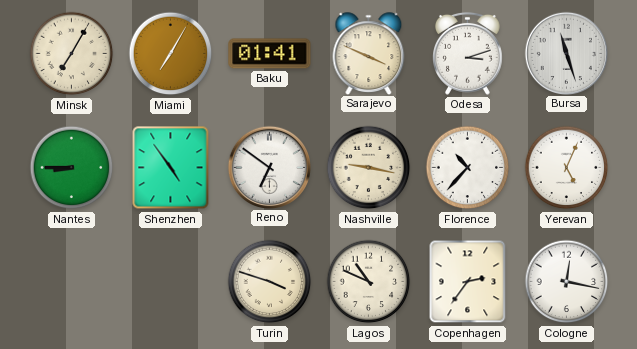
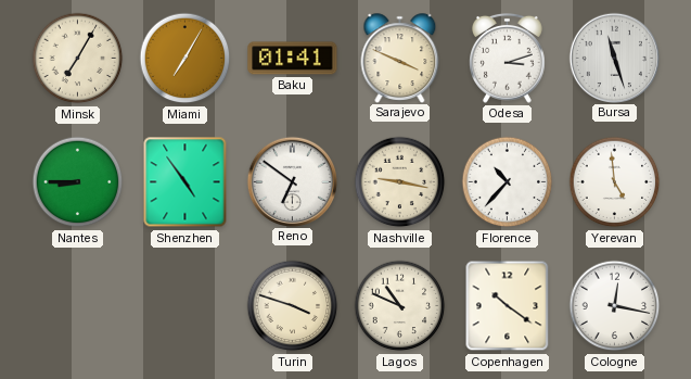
Yerevan: 5:04 -> 4:59 (615, 182)
Copenhagen: 2:36 -> 10:21 (508, 306)
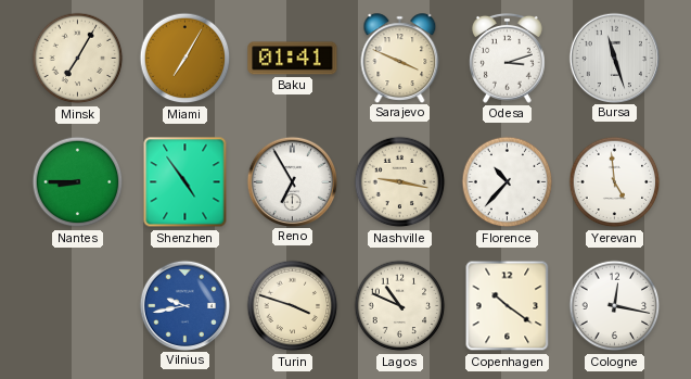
Reno: 6:51 -> 6:55 (292, 181)
Vilnius: none -> 9:43 (184, 305)
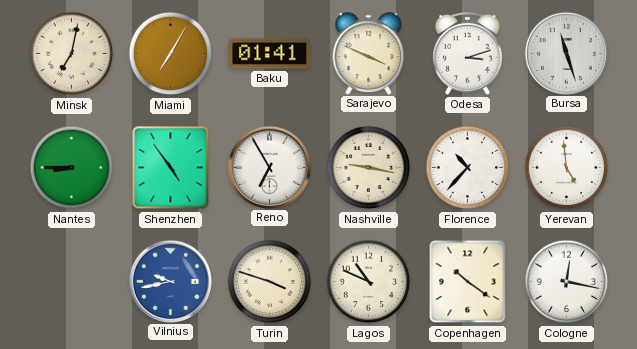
Minsk: 7:05 -> 7:02 (72, 54)
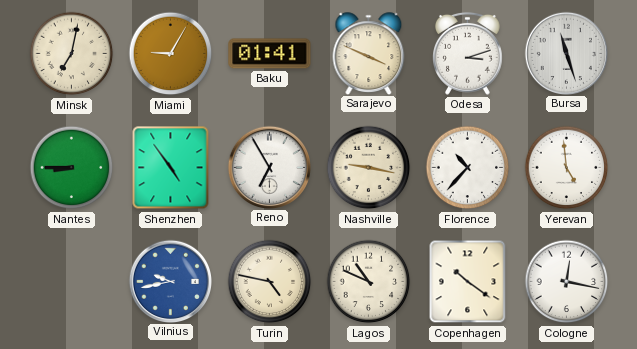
Miami: 7:05 -> 9:05 (171, 54)
Turin: 3:48 -> 4:47 (270, 282)
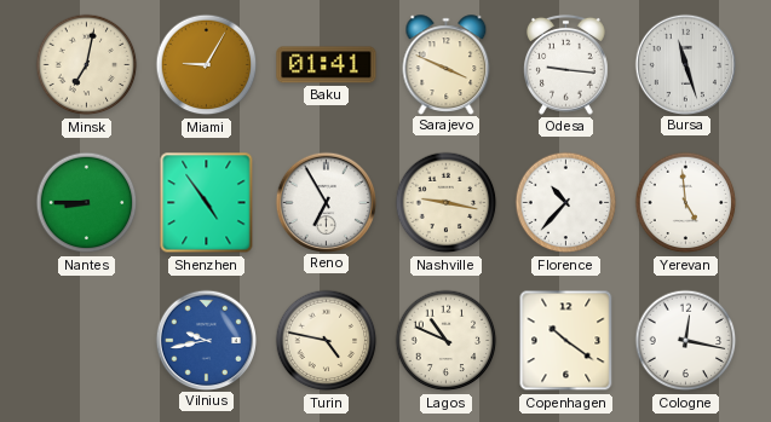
Odesa: 3:12 -> 9:16 (566, 64)
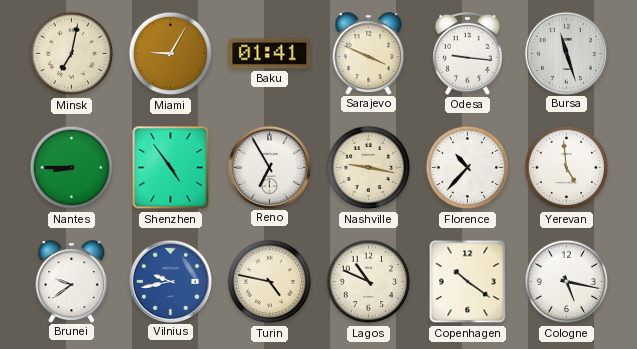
Brunei: none -> 9:39 (72, 281)
Cologne: 12:17 -> 5:17 (567, 282)
